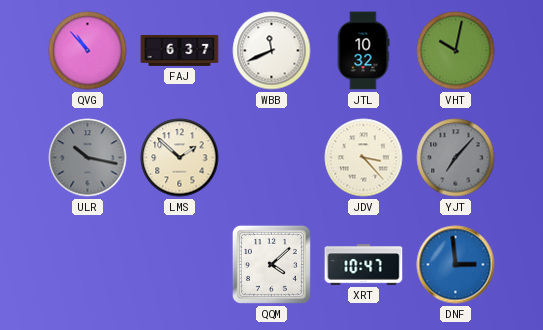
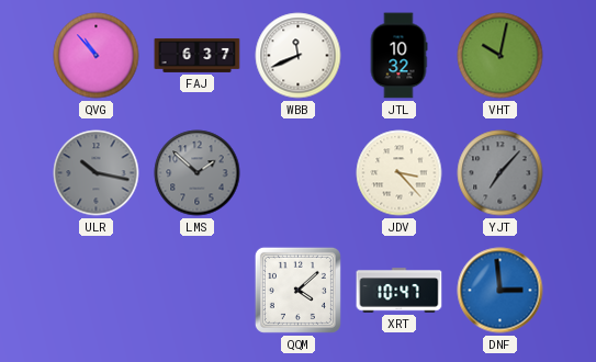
LMS dial: cream -> grey (198, 173)
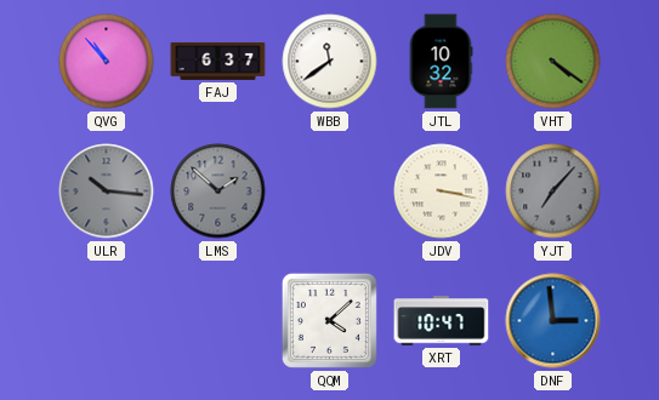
WBB: 11:41 -> 11:39 (330, 62)
VHT: 10:02 -> 4:21 (553, 62)
ULR: 10:17 -> 10:16 (107, 192)
JDV: 3:23 -> 3:17 (442, 192)
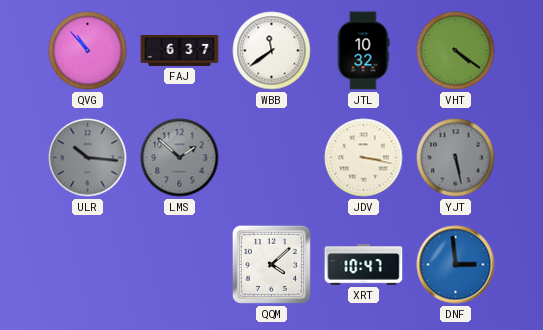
YJT: 7:07 -> 5:28 (456, 158)
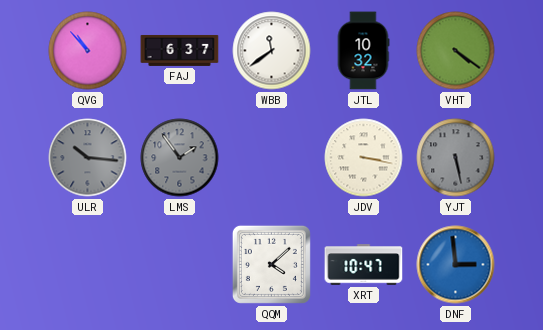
LMS: 1:52 -> 1:54 (180, 158)
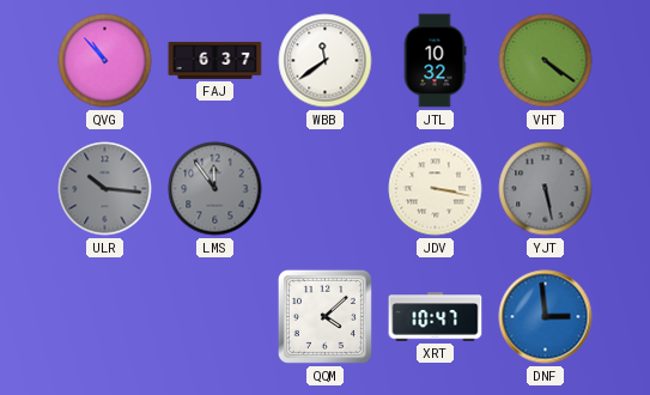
LMS: 1:54 -> 11:54 (215, 189)
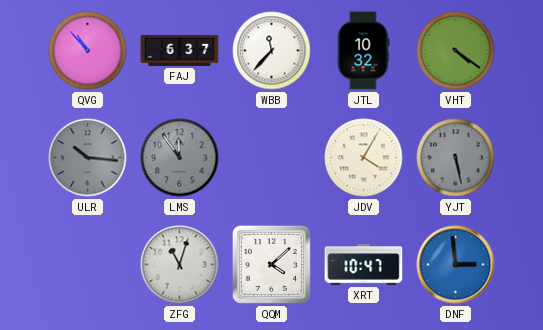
WBB: 11:39 -> 11:37 (272, 51)
JDV: 3:17 -> 4:05 (364, 158)
ZFG: none -> 11:03 (180, 265)
